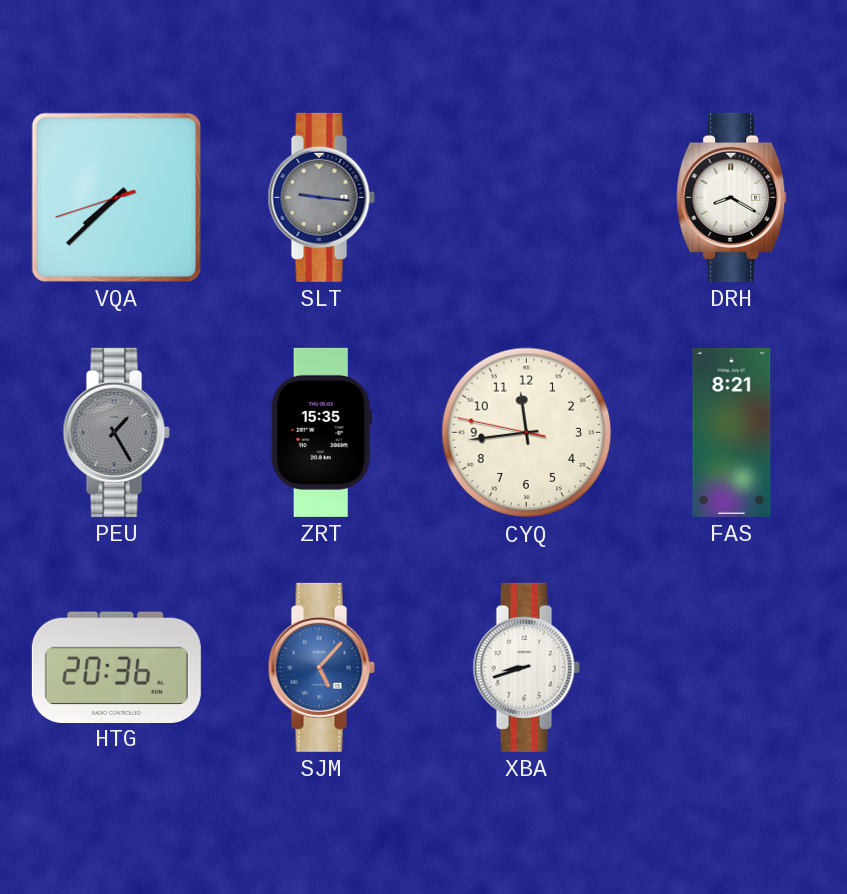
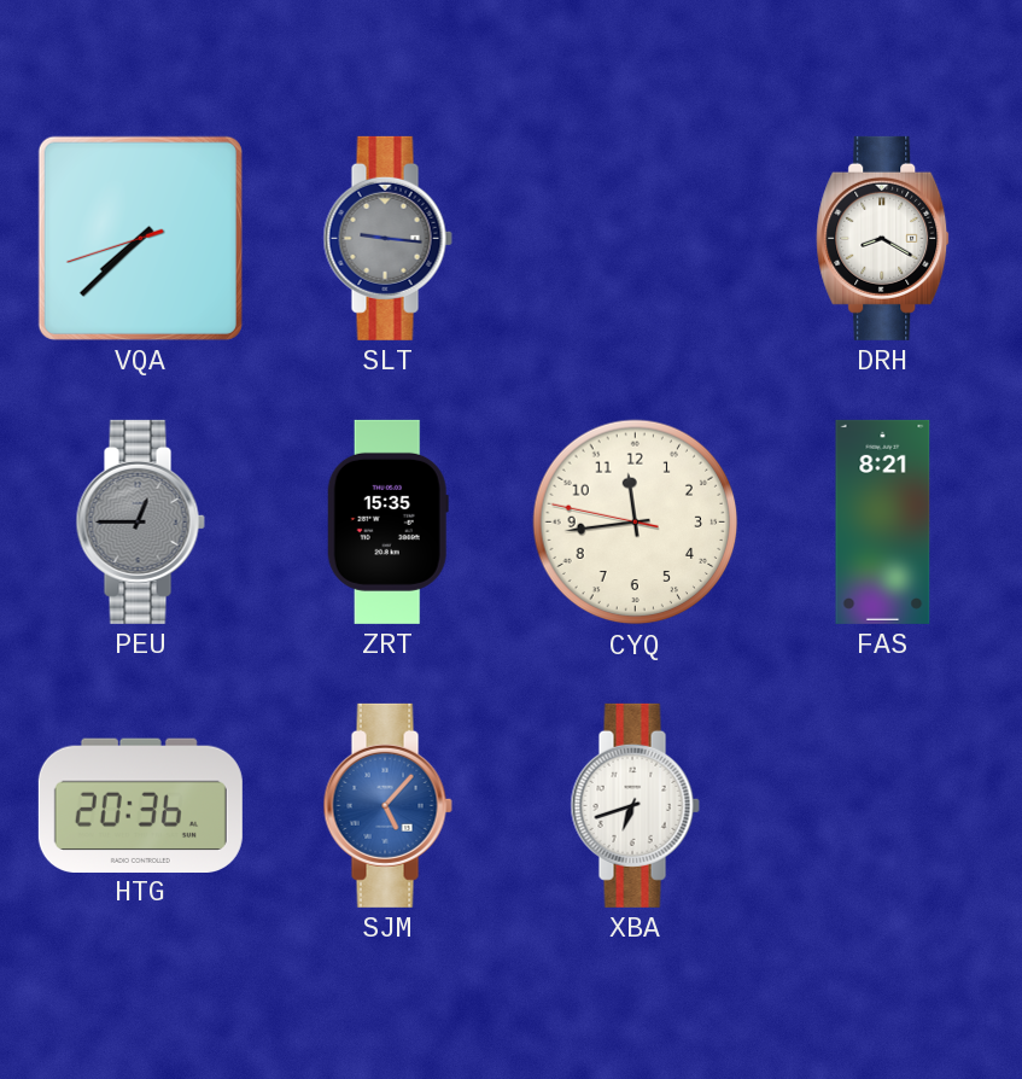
PEU: 1:25 -> 12:45 (140, 521)
XBA: 8:42 -> 6:42 (635, 805)
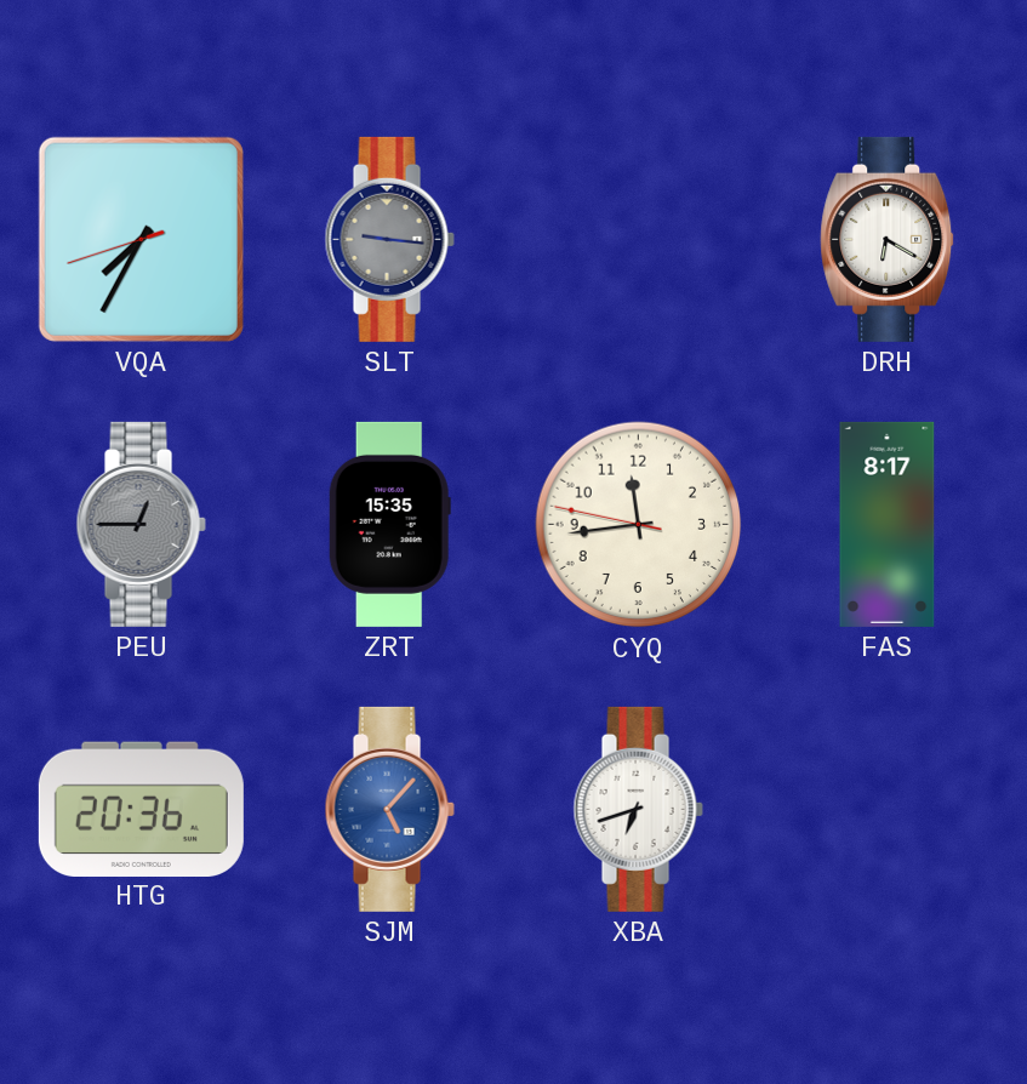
VQA: 7:37 -> 7:34 (141, 239)
DRH: 8:20 -> 6:20 (888, 239)
FAS: 8:21 -> 8:17 (888, 524)
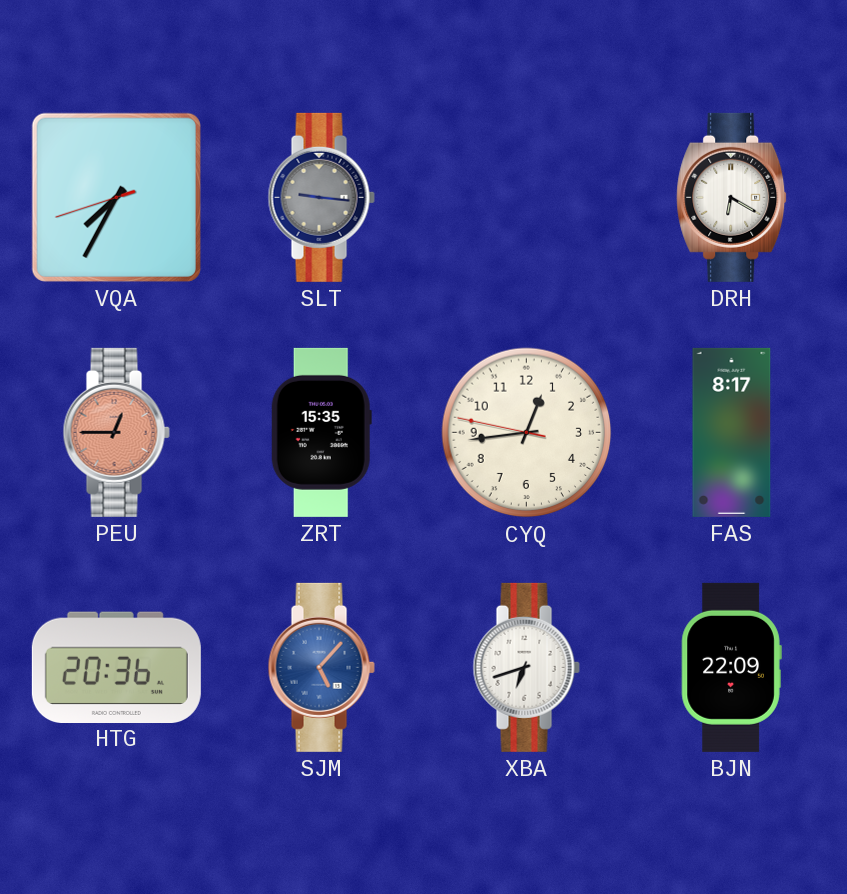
PEU dial: grey -> salmon (116, 432)
CYQ: 11:43 -> 12:43 (527, 433)
BJN: none -> 22:09 (731, 667)
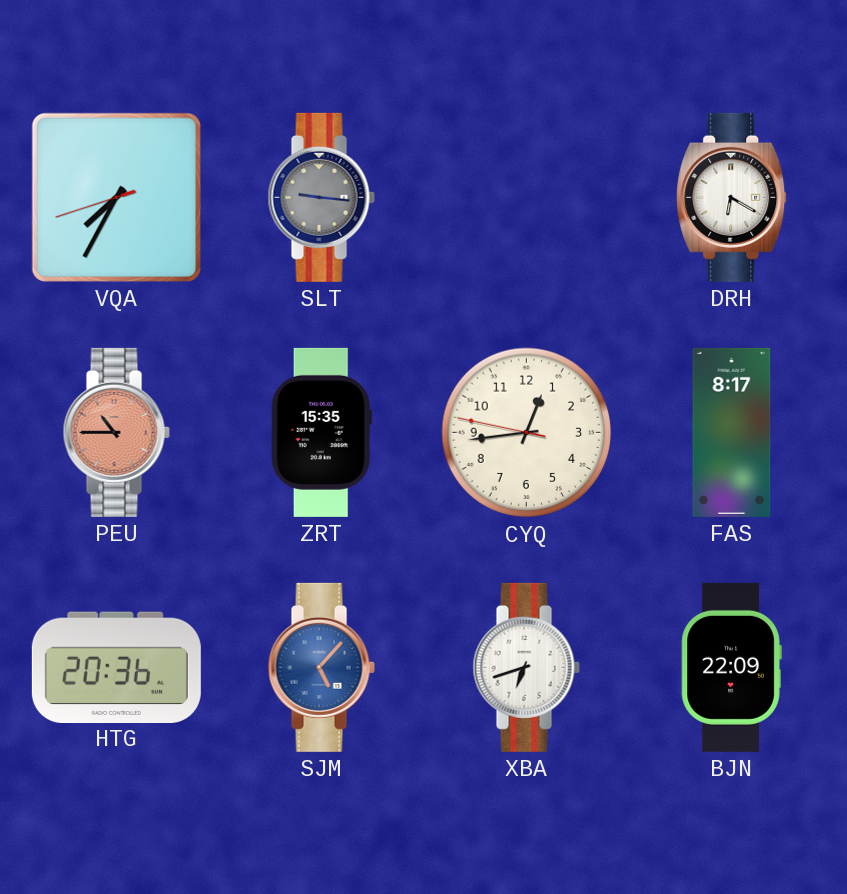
PEU: 12:45 -> 10:45 (116, 432)
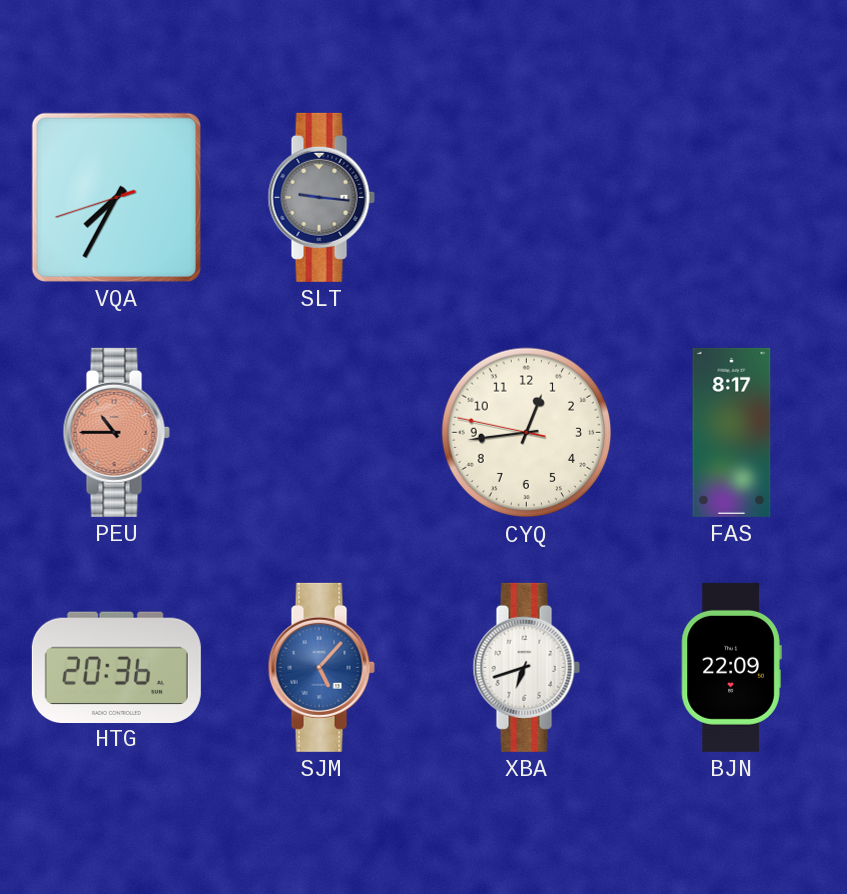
DRH: 6:20 -> none (732, 197)
ZRT: 15:35 -> none (321, 432)
